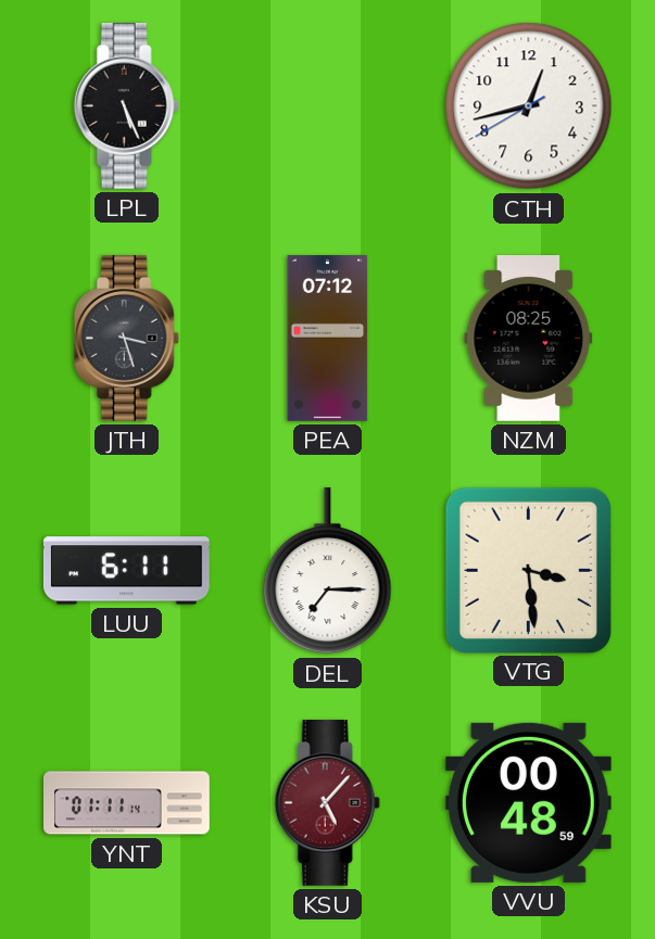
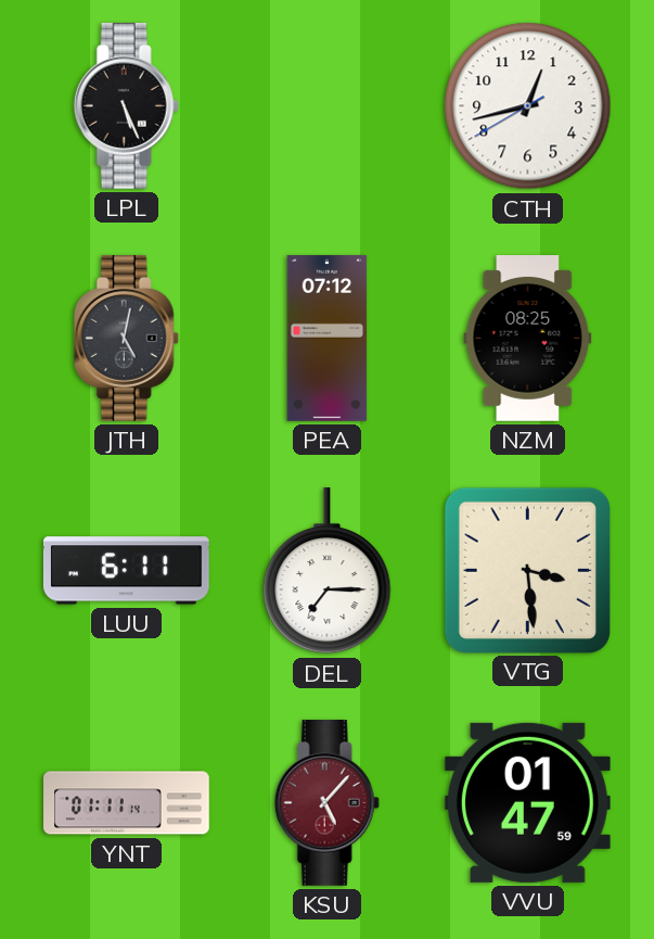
JTH: 3:27 -> 5:02 (126, 339)
VVU: 00:48 -> 01:47 (527, 802)
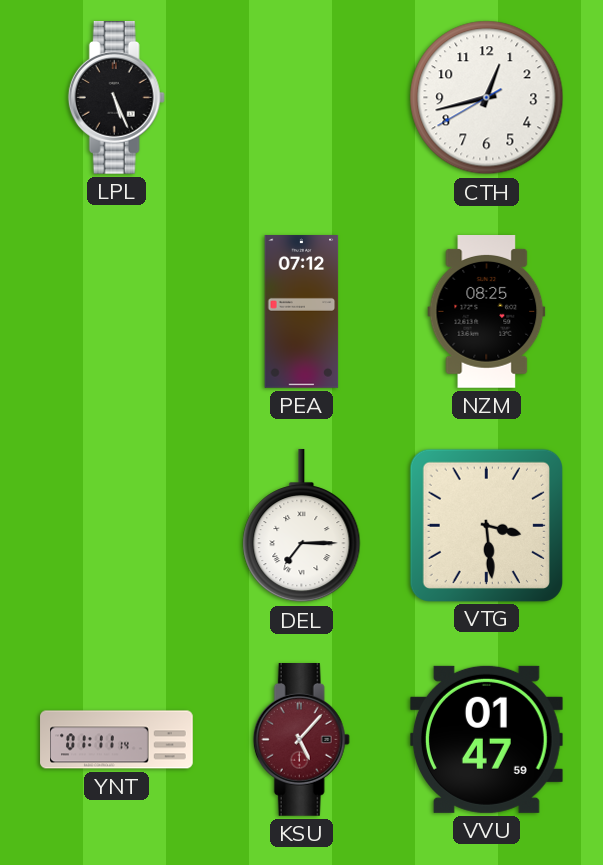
JTH: 5:02 -> none (126, 339)
LUU: 6:11 -> none (126, 571)
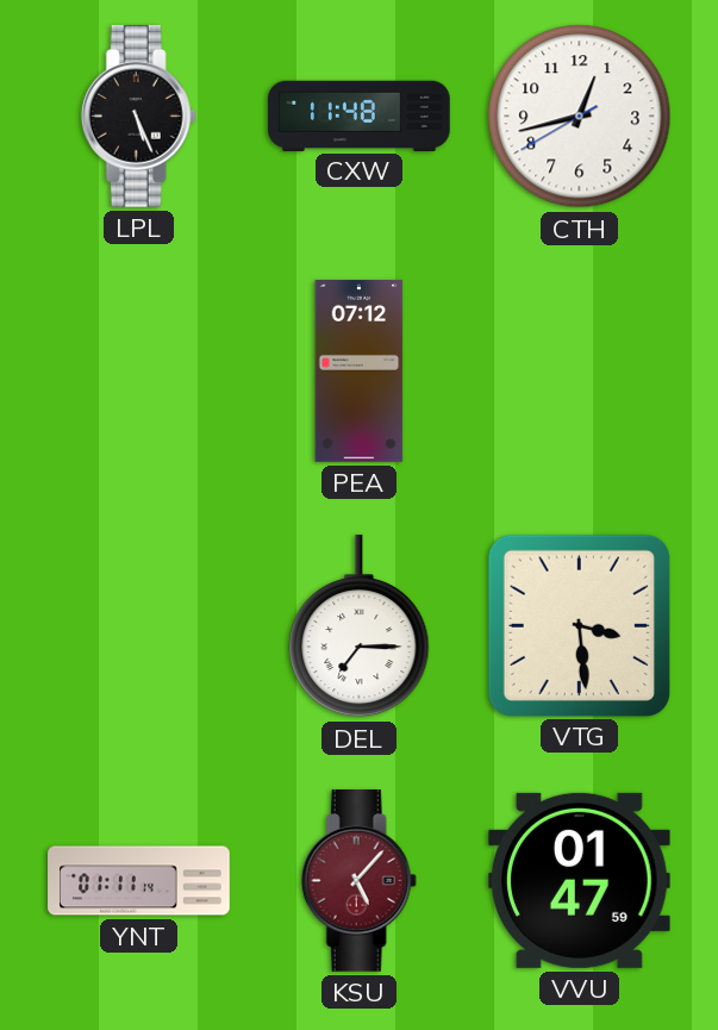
CXW: none -> 11:48 (360, 116)
NZM: 08:25 -> none (487, 312)
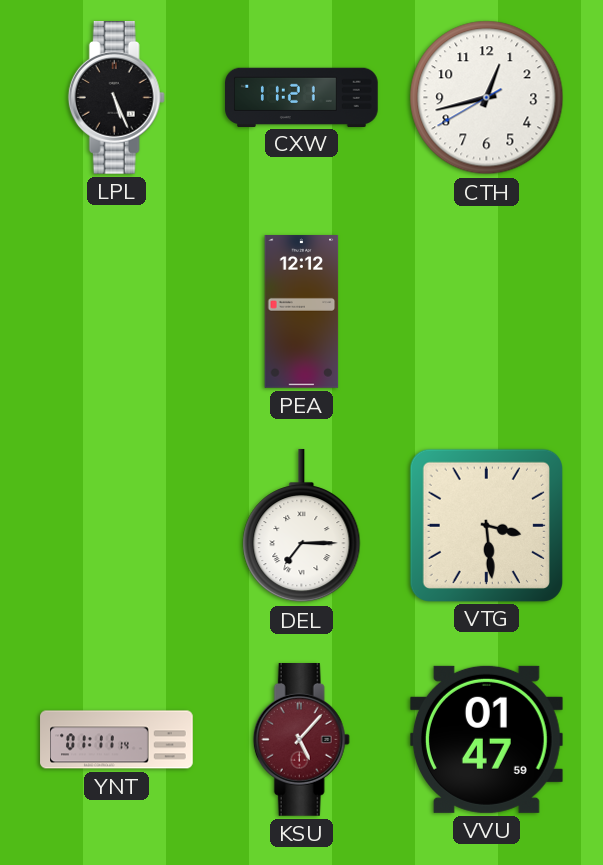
CXW: 11:48 -> 11:21 (302, 97)
PEA: 07:12 -> 12:12 (302, 312)
